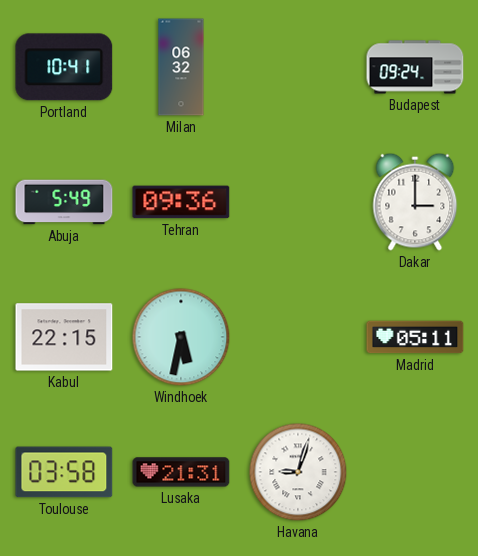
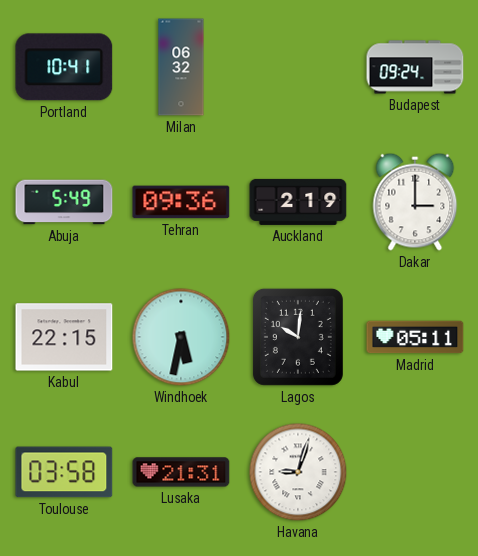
Auckland: none -> 2:19 (298, 202)
Lagos: none -> 10:01 (298, 337)
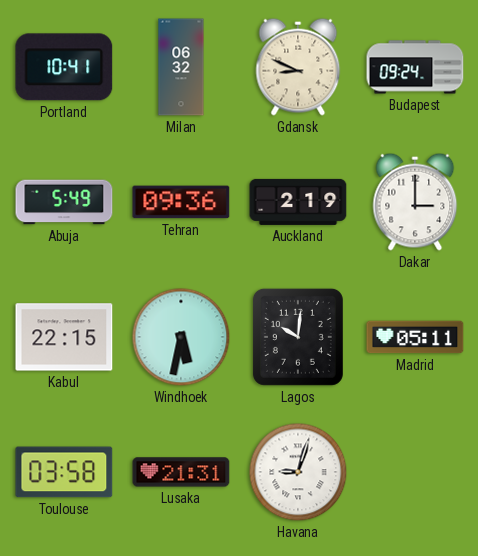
Gdansk: none -> 8:49 (298, 67)
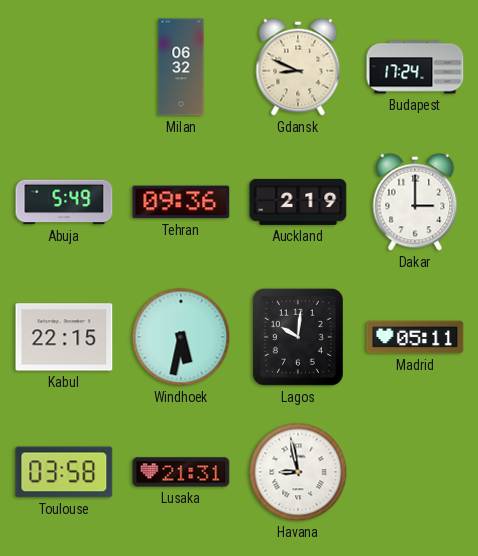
Portland: 10:41 -> none (64, 67)
Budapest: 09:24 -> 17:24 (415, 67)
Havana: 9:03 -> 8:58 (298, 472)
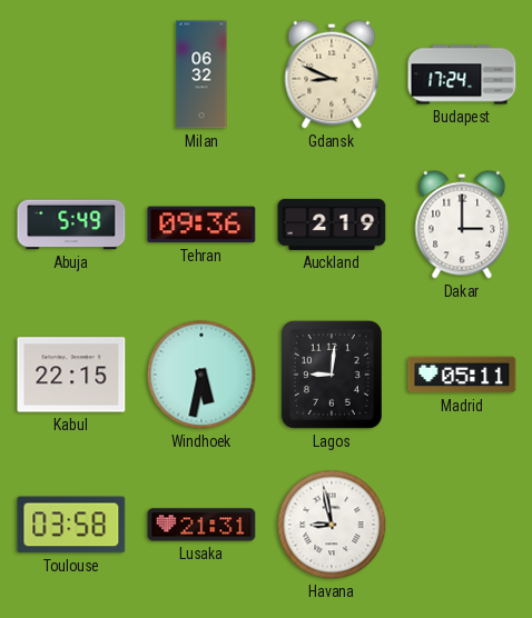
Lagos: 10:01 -> 9:01 (332, 375)
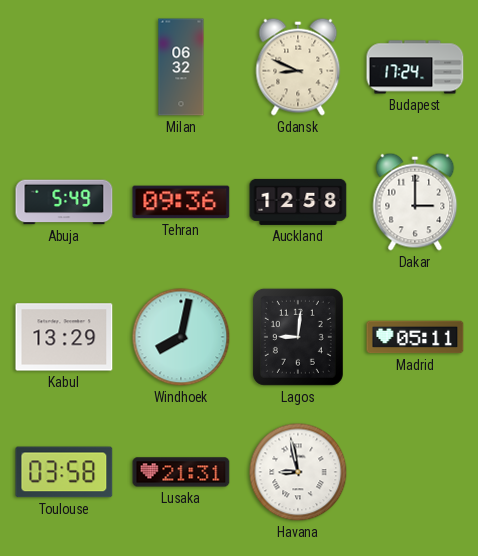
Auckland: 2:19 -> 12:58 (298, 202)
Kabul: 22:15 -> 13:29 (64, 337)
Windhoek: 5:32 -> 8:02 (181, 337)
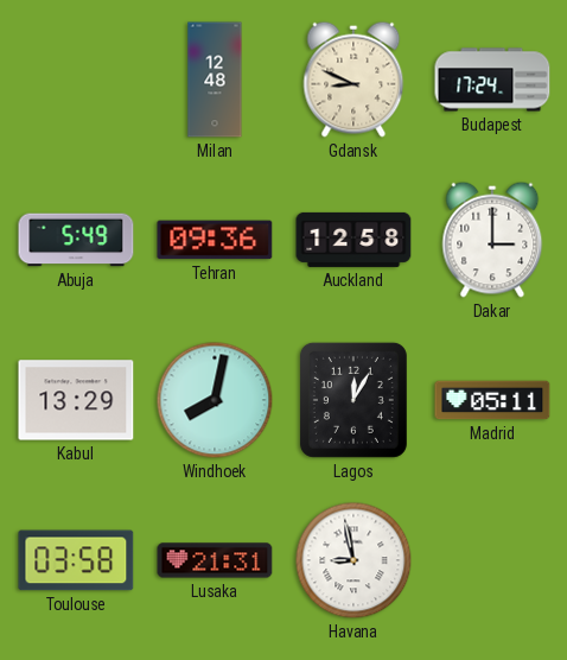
Milan: 06:32 -> 12:48 (215, 80)
Lagos: 9:01 -> 12:05 (353, 400)
